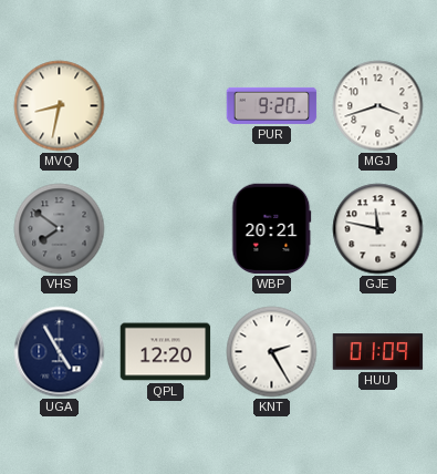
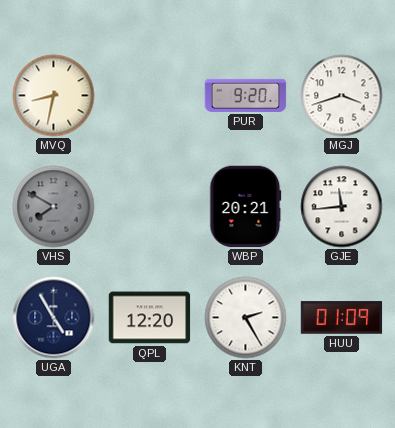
VHS: 7:51 -> 7:50 (54, 207)
GJE: 11:47 -> 11:44 (342, 207)
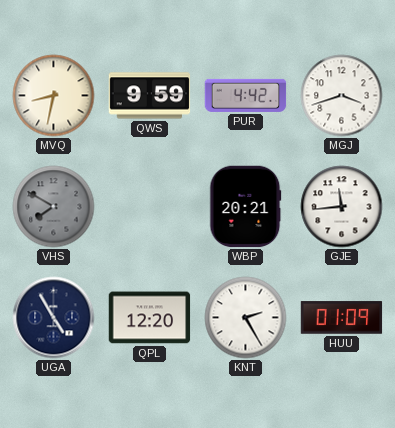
QWS: none -> 9:59 (150, 96)
PUR: 9:20 -> 4:42 (246, 95)
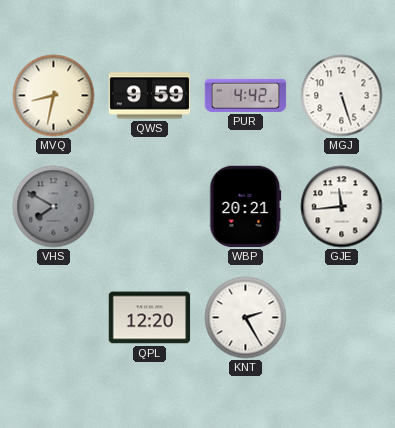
MGJ: 3:42 -> 5:27 (342, 96)
UGA: 4:55 -> none (54, 318)
HUU: 01:09 -> none (342, 318)
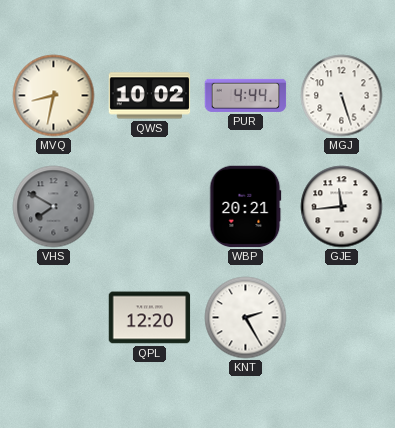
QWS: 9:59 -> 10:02 (150, 96)
PUR: 4:42 -> 4:44 (246, 95)
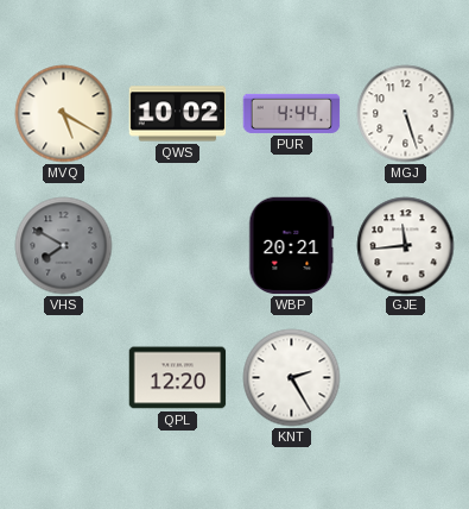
MVQ: 8:32 -> 5:20 (64, 114)
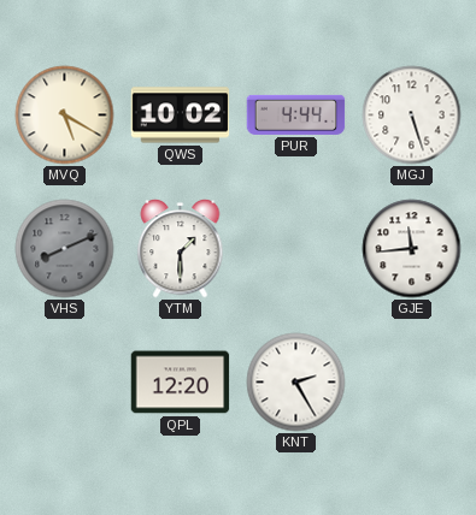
VHS: 7:50 -> 8:11 (65, 249)
YTM: none -> 1:30 (181, 249)
WBP: 20:21 -> none (292, 246)
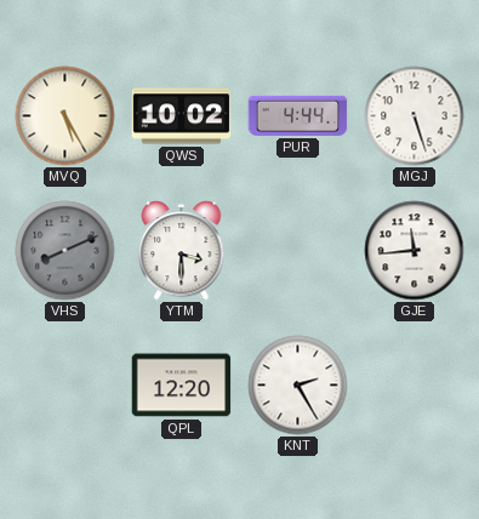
MVQ: 5:20 -> 5:25 (65, 116)
YTM: 1:30 -> 3:30 (182, 251)
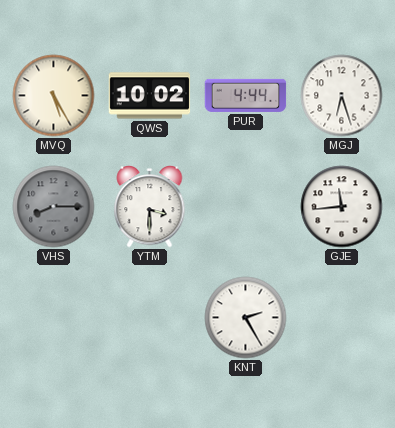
MGJ: 5:27 -> 6:27 (342, 96)
VHS: 8:11 -> 8:15 (54, 207)
QPL: 12:20 -> none (182, 386)
